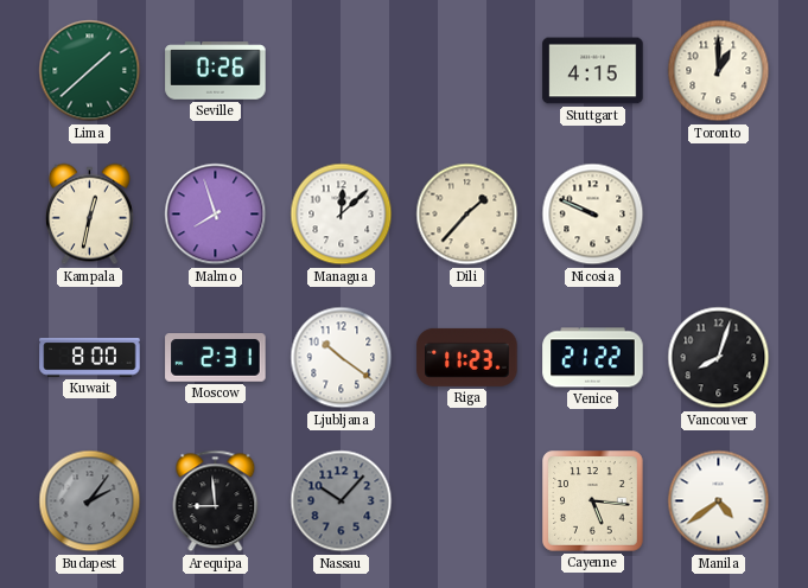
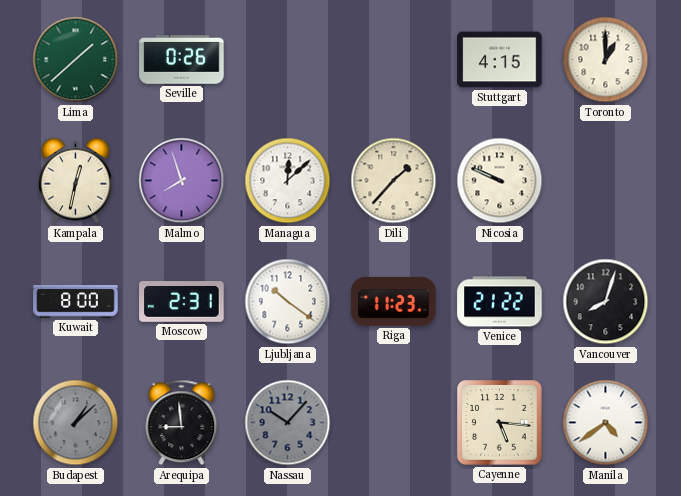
Budapest: 2:06 -> 1:08 (76, 423)
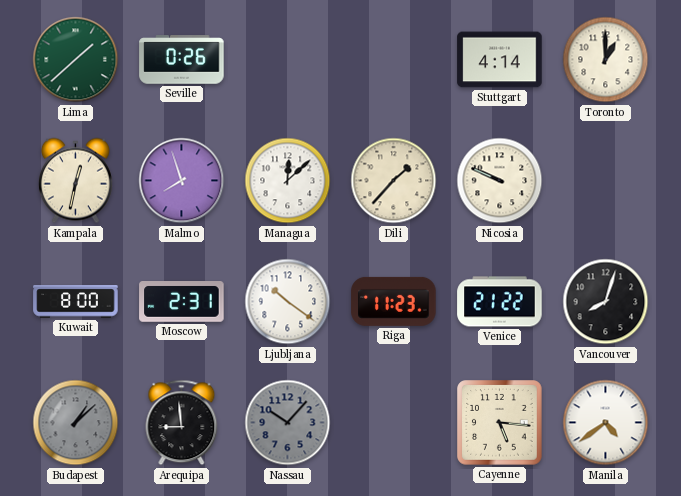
Stuttgart: 4:15 -> 4:14 (500, 60)
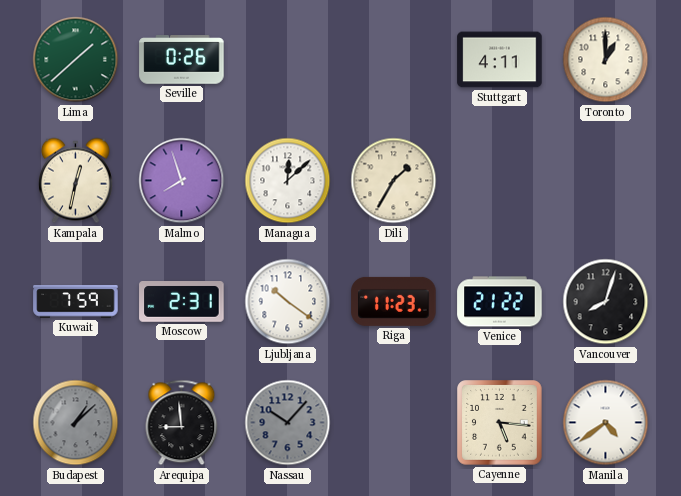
Stuttgart: 4:14 -> 4:11 (500, 60)
Dili: 1:37 -> 1:35 (394, 181)
Nicosia: 9:49 -> none (500, 181)
Kuwait: 8:00 -> 7:59 (76, 302)
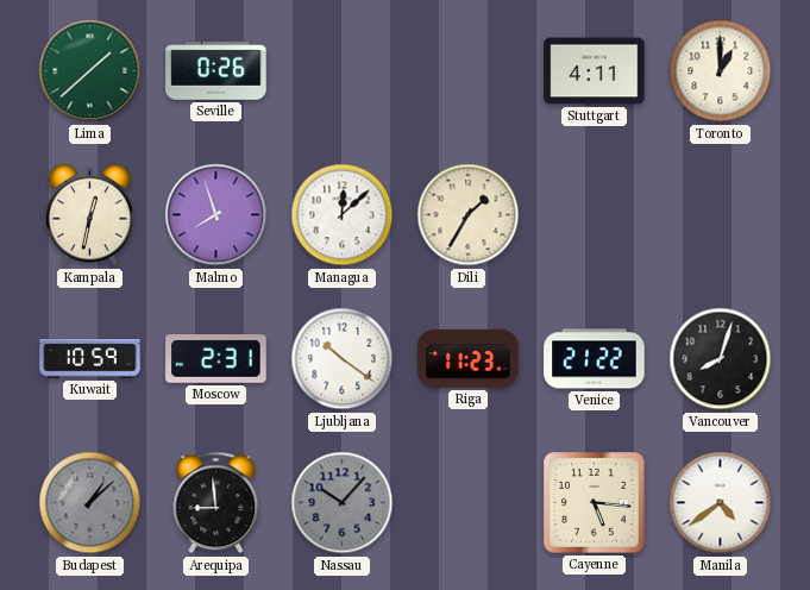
Kuwait: 7:59 -> 10:59 (90, 359)
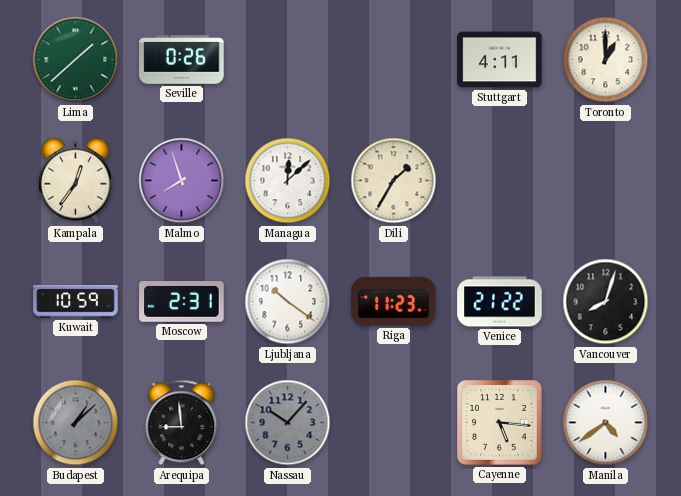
Kampala: 12:32 -> 12:36 (75, 181)
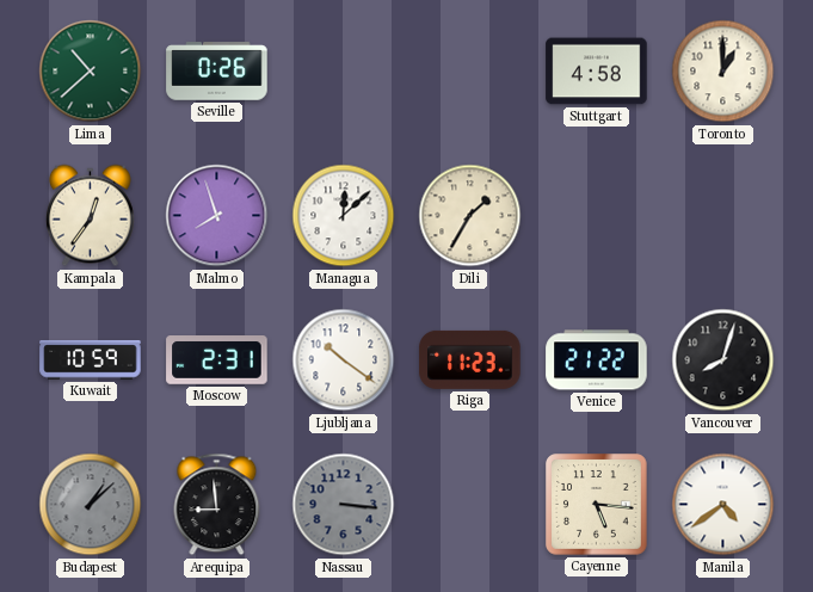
Lima: 1:38 -> 10:38 (91, 72)
Stuttgart: 4:11 -> 4:58 (597, 72)
Nassau: 10:07 -> 3:16 (344, 505)
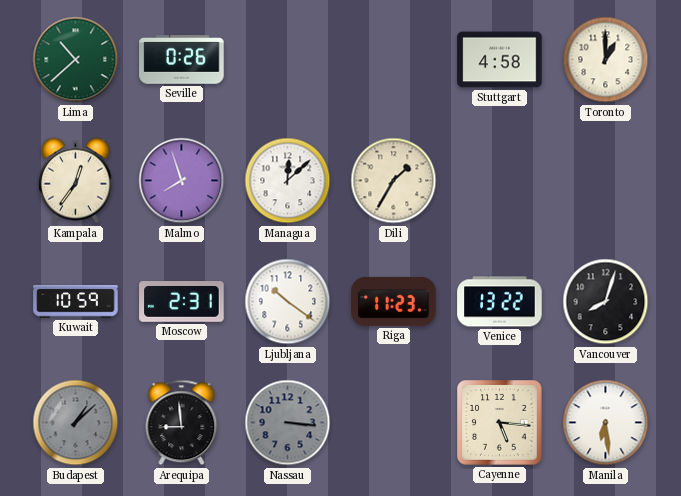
Venice: 21:22 -> 13:22 (500, 302)
Manila: 4:39 -> 6:29 (606, 423)
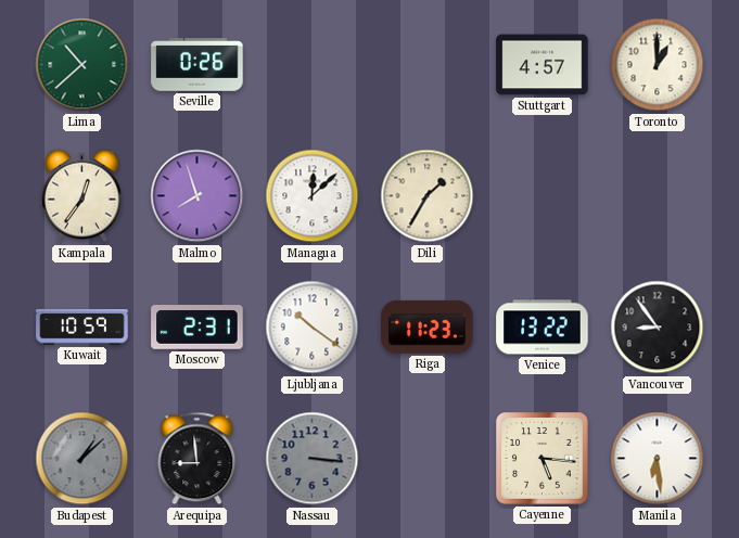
Stuttgart: 4:58 -> 4:57 (543, 65)
Vancouver: 8:03 -> 8:54 (658, 328)
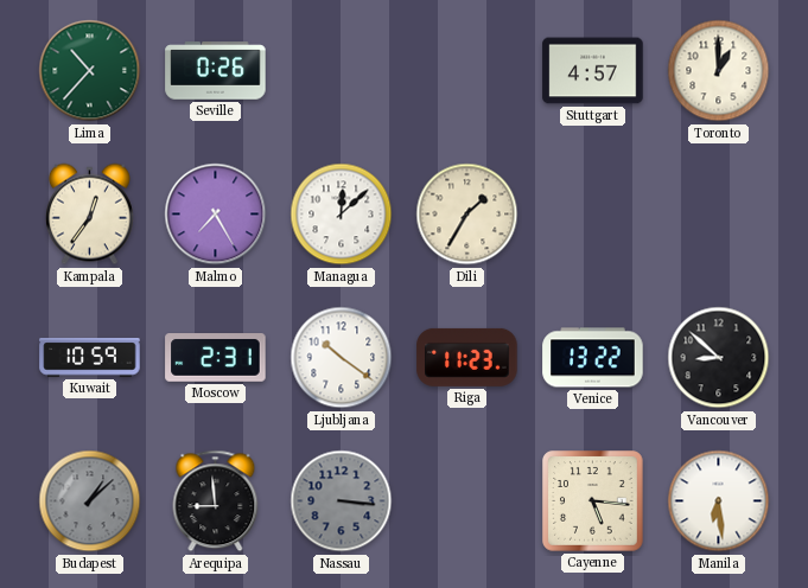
Lima: 10:38 -> 10:37 (90, 71)
Malmo: 7:57 -> 7:25 (216, 215)
Vancouver: 8:54 -> 8:52 (719, 358)
